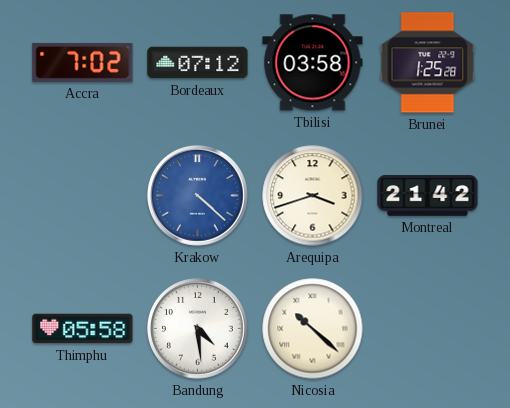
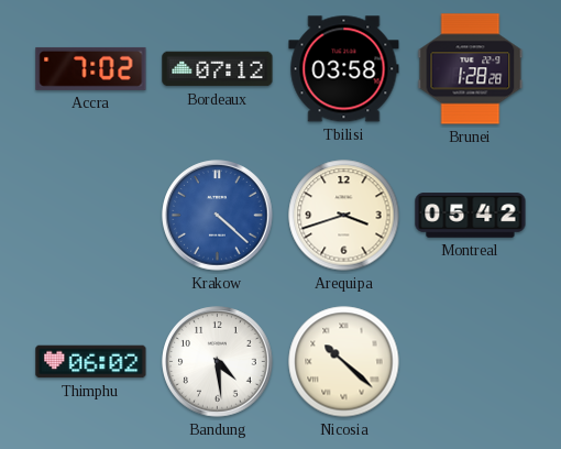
Brunei: 1:25 -> 1:28 (471, 69)
Montreal: 21:42 -> 05:42 (471, 216)
Thimphu: 05:58 -> 06:02 (91, 362)
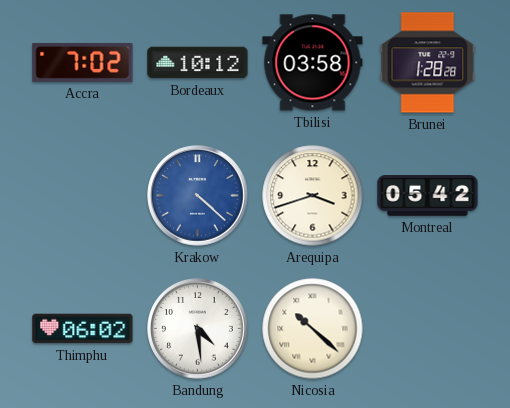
Bordeaux: 07:12 -> 10:12 (198, 63)
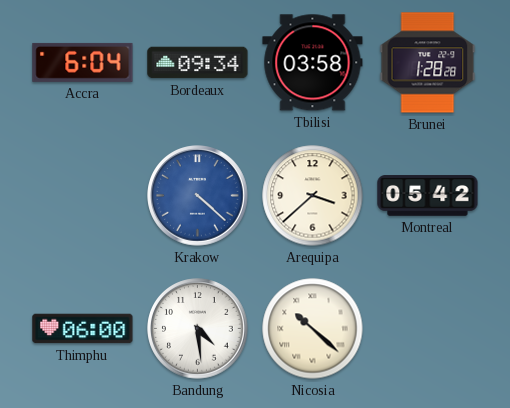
Accra: 7:02 -> 6:04 (83, 62)
Bordeaux: 10:12 -> 09:34 (198, 63)
Arequipa: 3:42 -> 3:38 (313, 196)
Thimphu: 06:02 -> 06:00 (83, 329)
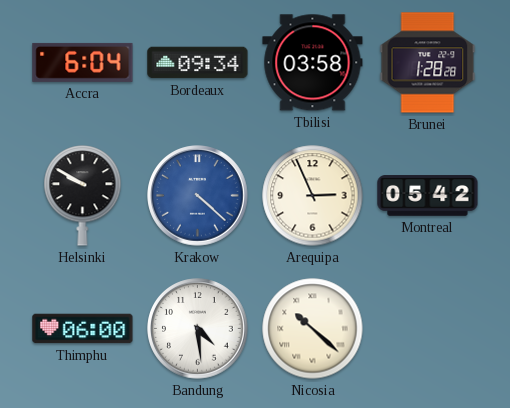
Helsinki: none -> 9:50 (83, 196)
Arequipa: 3:38 -> 2:56 (313, 196)
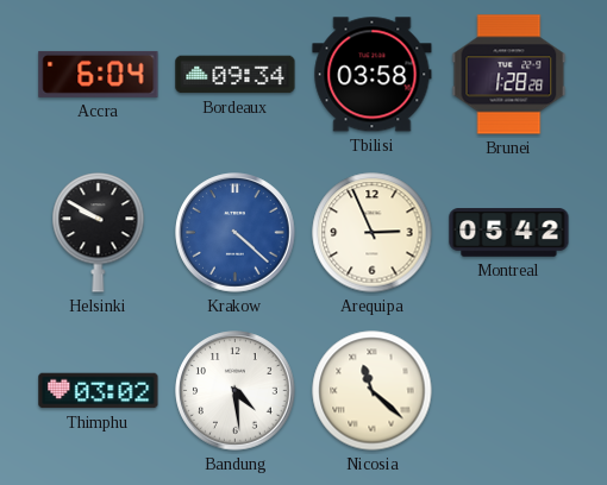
Thimphu: 06:00 -> 03:02 (99, 391)
Nicosia: 10:22 -> 11:22 (373, 391)
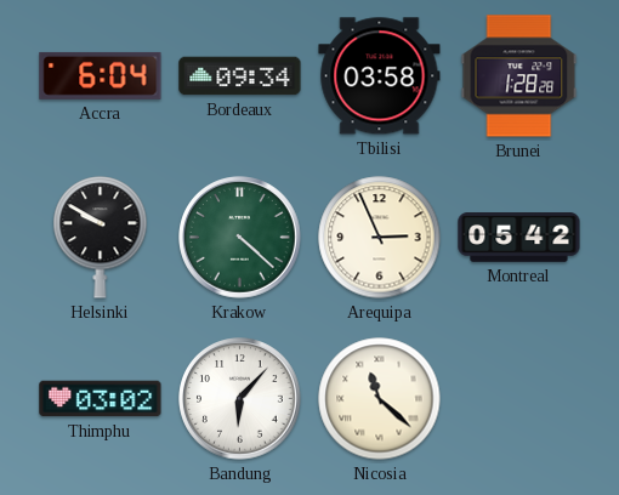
Krakow dial: blue -> green (240, 238)
Bandung: 4:29 -> 6:07 (240, 399)
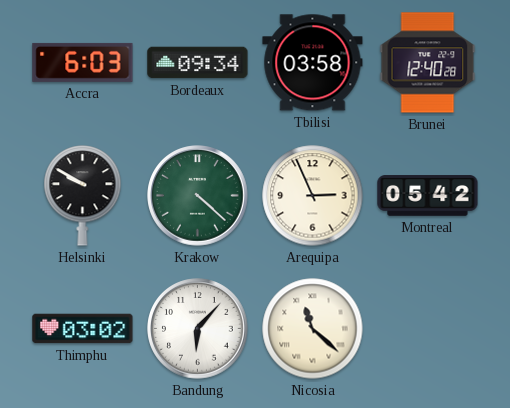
Accra: 6:04 -> 6:03 (83, 62)
Brunei: 1:28 -> 12:40 (428, 63)
